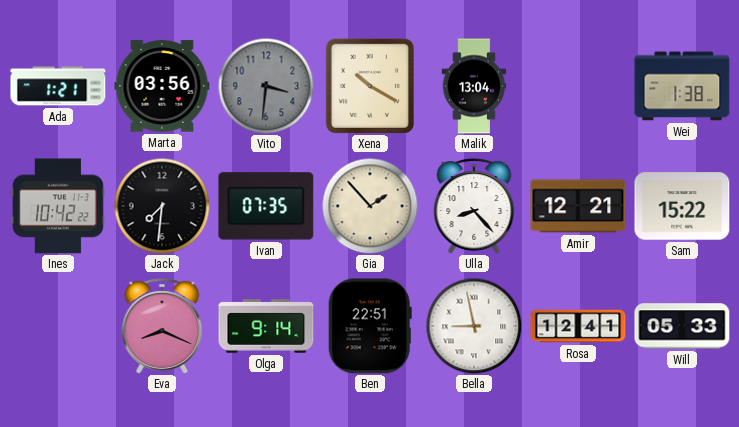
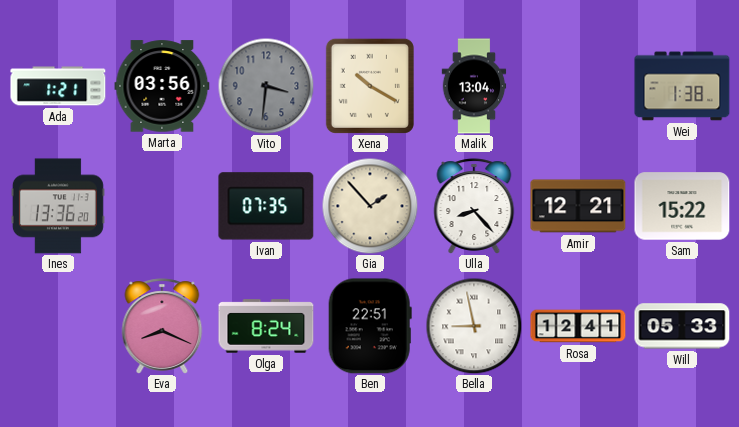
Ines: 10:42 -> 13:36 (58, 206)
Jack: 7:31 -> none (162, 206)
Olga: 9:14 -> 8:24 (266, 326)
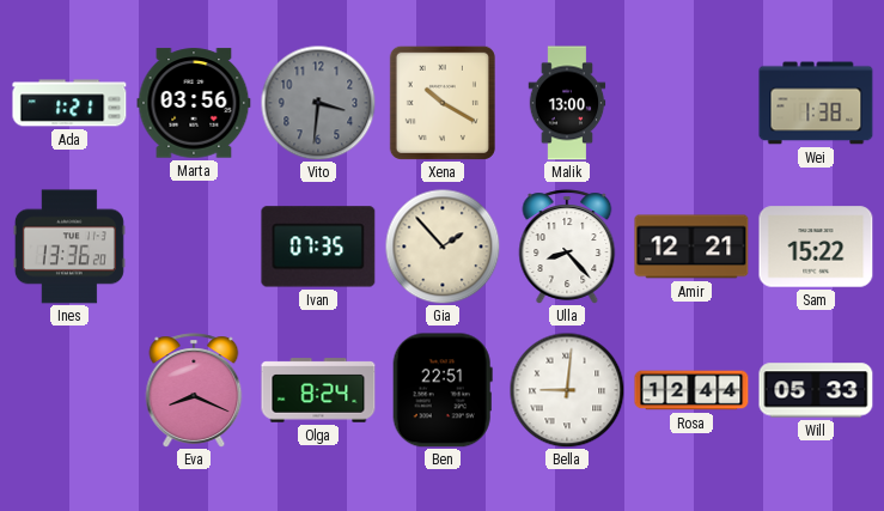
Malik: 13:04 -> 13:00 (567, 103)
Bella: 8:58 -> 9:01 (567, 390)
Rosa: 12:41 -> 12:44 (691, 390)
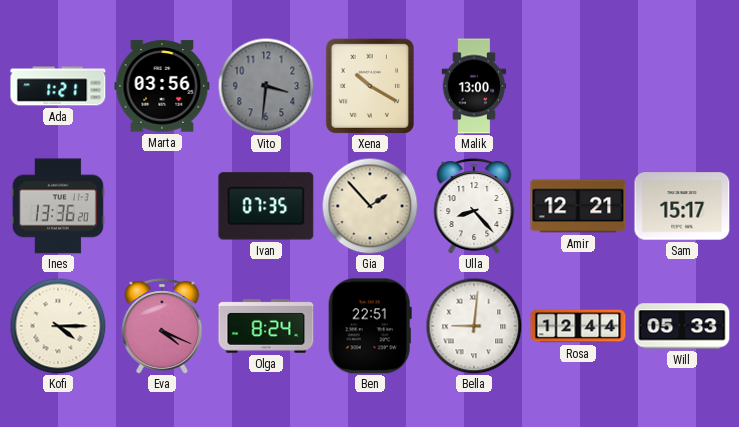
Wei: 1:38 -> none (816, 103)
Sam: 15:22 -> 15:17 (682, 206)
Kofi: none -> 4:15 (58, 326)
Eva: 8:19 -> 4:19 (162, 326)
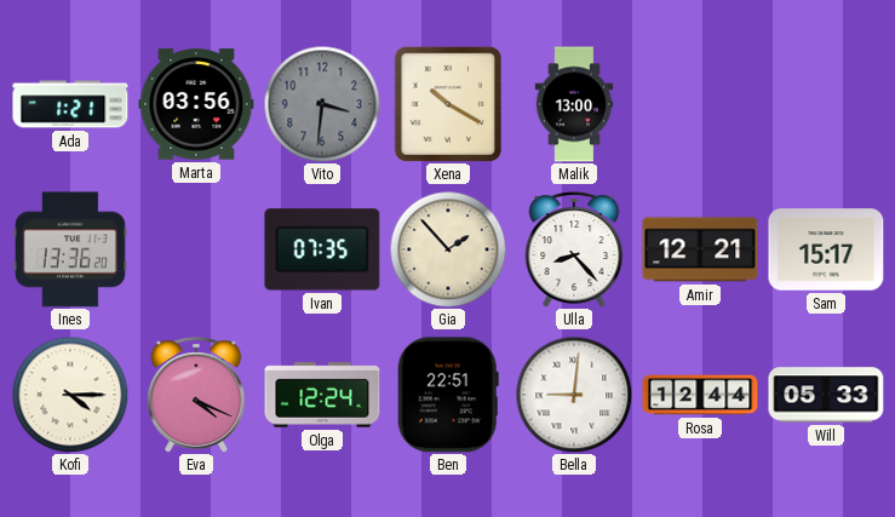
Olga: 8:24 -> 12:24 (322, 395)
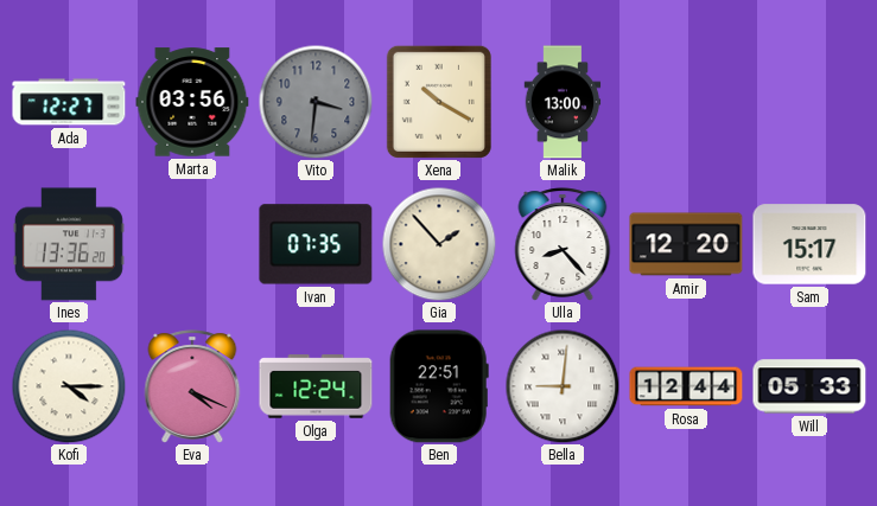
Ada: 1:21 -> 12:27 (69, 102)
Amir: 12:21 -> 12:20 (686, 244)
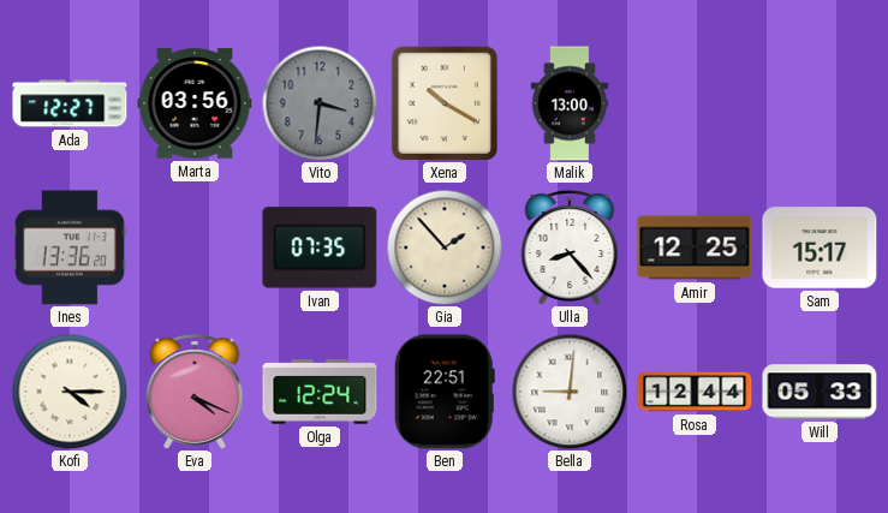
Amir: 12:20 -> 12:25 (695, 247)
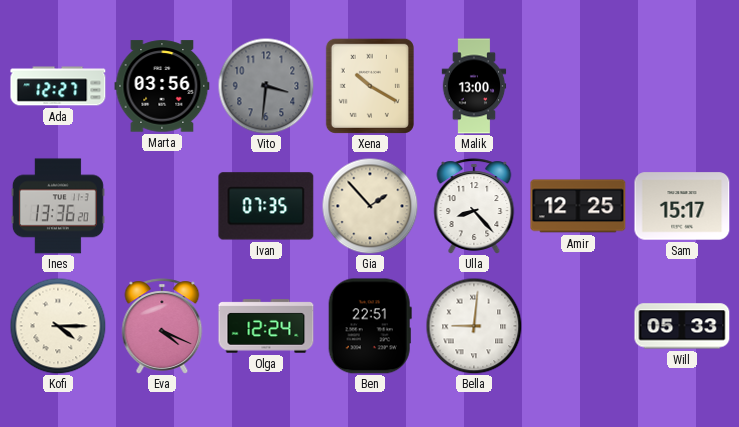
Rosa: 12:44 -> none (695, 392)
